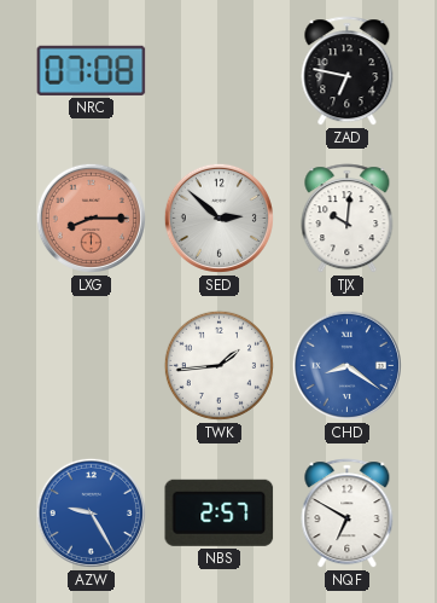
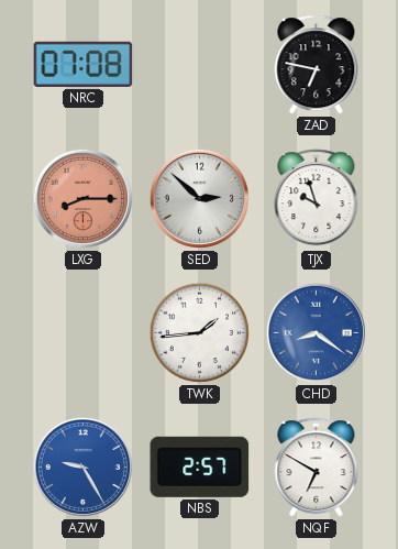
TJX: 10:01 -> 9:57 (317, 199)
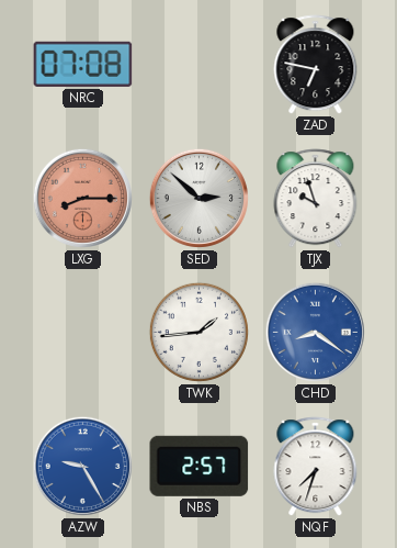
NQF: 6:50 -> 7:33 (316, 467)
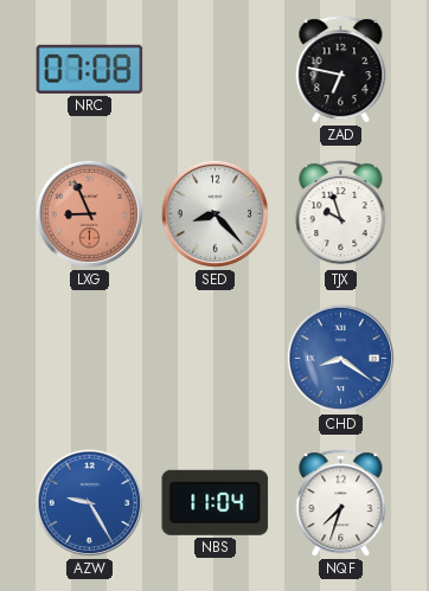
LXG: 8:15 -> 8:56 (89, 213)
SED: 2:52 -> 8:23 (214, 213)
TWK: 1:44 -> none (198, 332)
NBS: 2:57 -> 11:04 (216, 502)
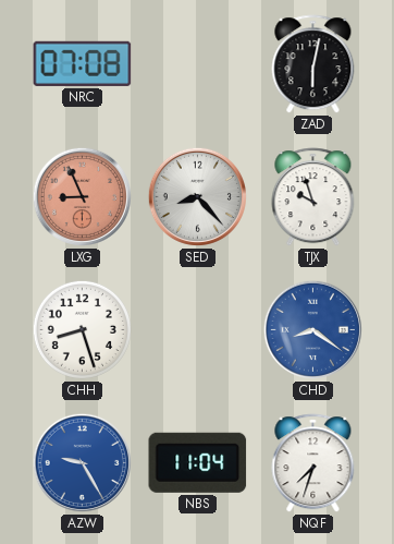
ZAD: 6:47 -> 6:02 (313, 64)
CHH: none -> 8:27 (82, 329)
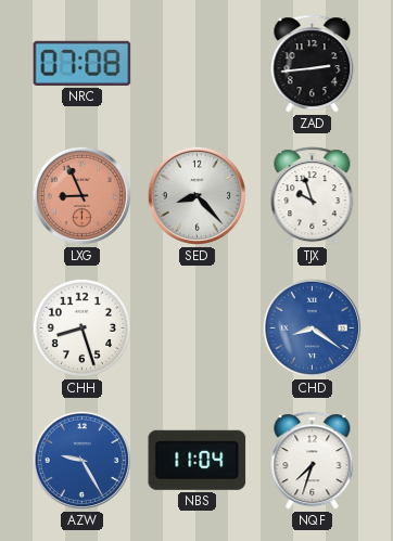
ZAD: 6:02 -> 2:44 (313, 64)
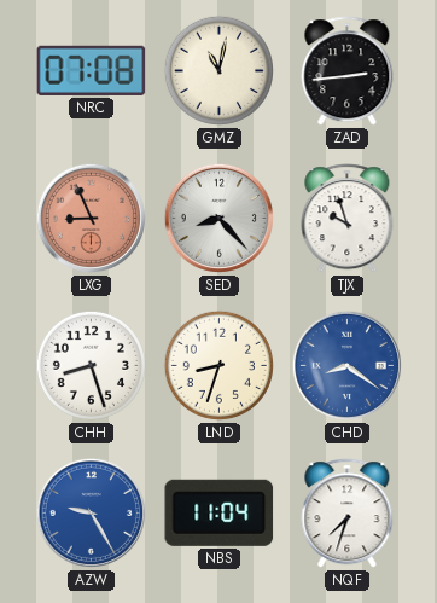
GMZ: none -> 11:02 (218, 70)
LND: none -> 8:33 (218, 365)
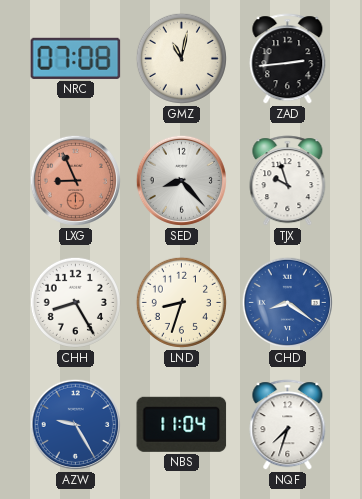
CHH: 8:27 -> 8:25 (75, 302)
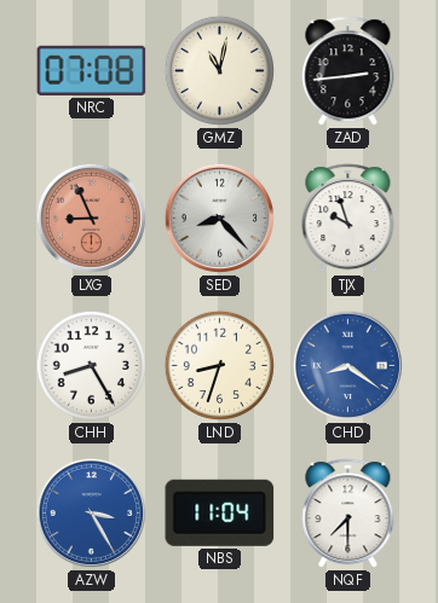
AZW: 9:25 -> 3:25 (91, 512)
NQF: 7:33 -> 7:30 (348, 514)
